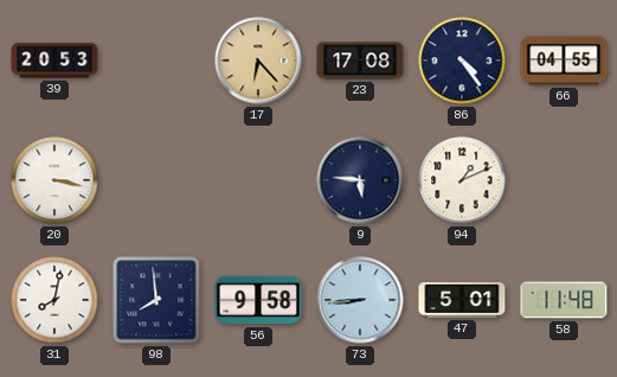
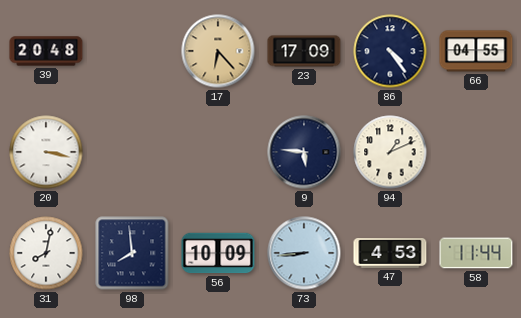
39: 20:53 -> 20:48 (46, 51)
23: 17:08 -> 17:09 (304, 51)
56: 9:58 -> 10:09 (218, 253)
47: 5:01 -> 4:53 (390, 254)
58: 11:48 -> 11:44 (476, 253)
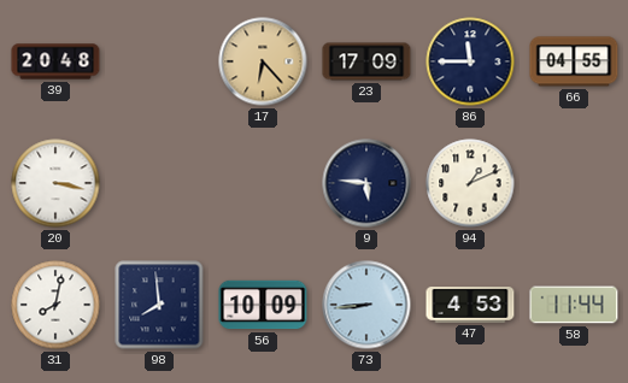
86: 4:24 -> 11:45 (470, 61)
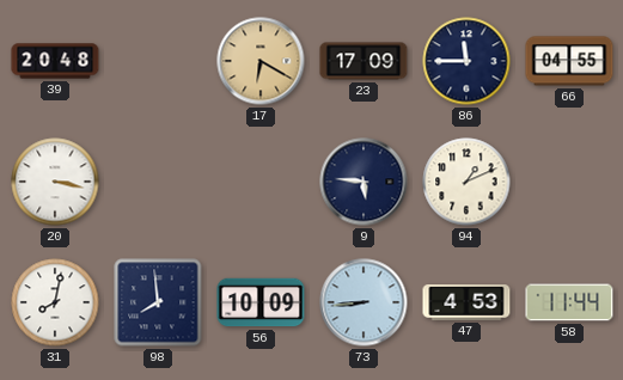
17: 6:23 -> 6:20 (261, 61)
